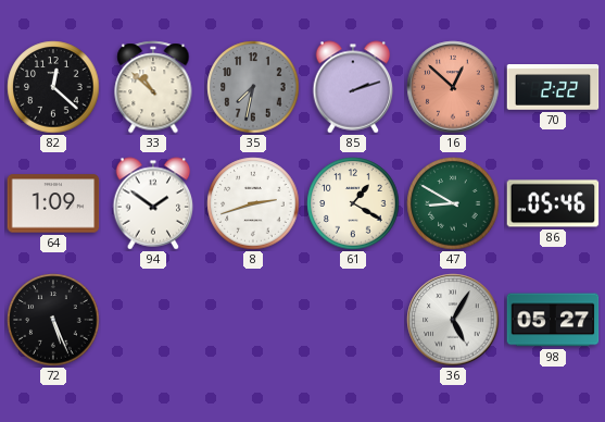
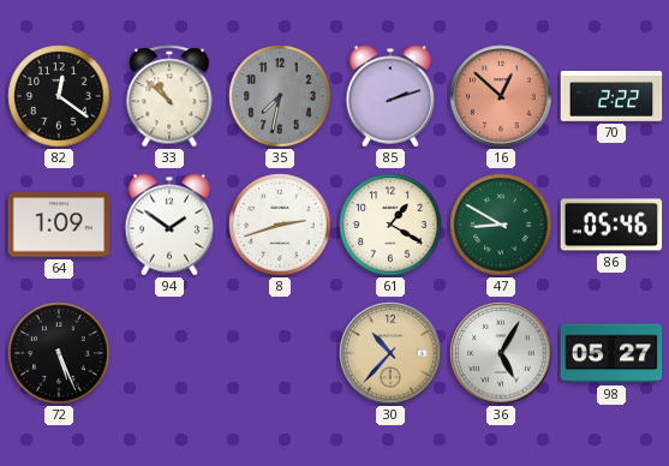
82: 12:22 -> 12:21 (59, 96)
30: none -> 10:37 (390, 353)
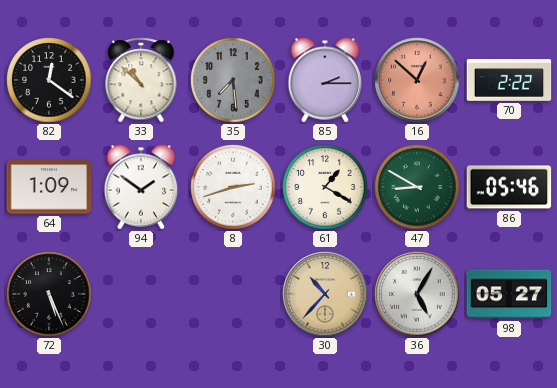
35: 7:32 -> 7:29 (233, 80)
85: 2:12 -> 2:15 (325, 80)
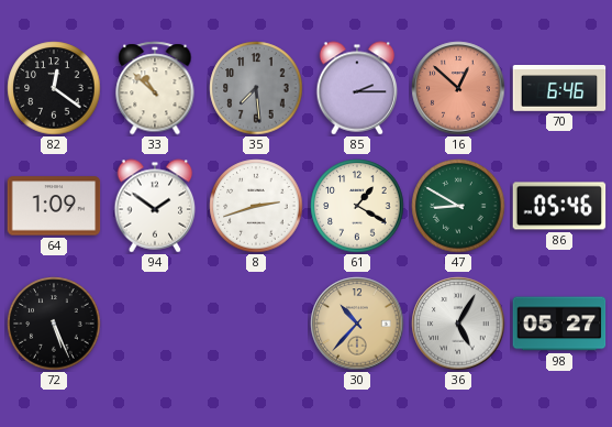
70: 2:22 -> 6:46 (559, 88)
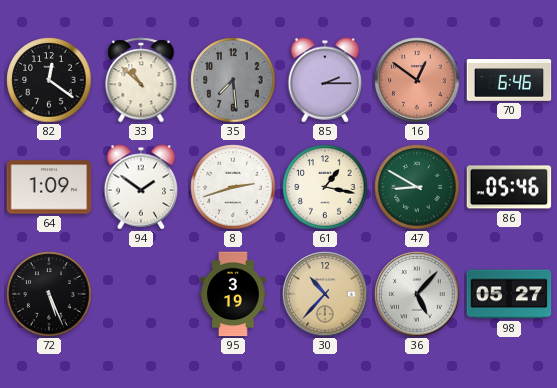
16: 12:52 -> 12:51 (417, 80)
61: 1:20 -> 1:17 (325, 187)
95: none -> 3:19 (233, 294)
36: 5:05 -> 5:07 (417, 294)
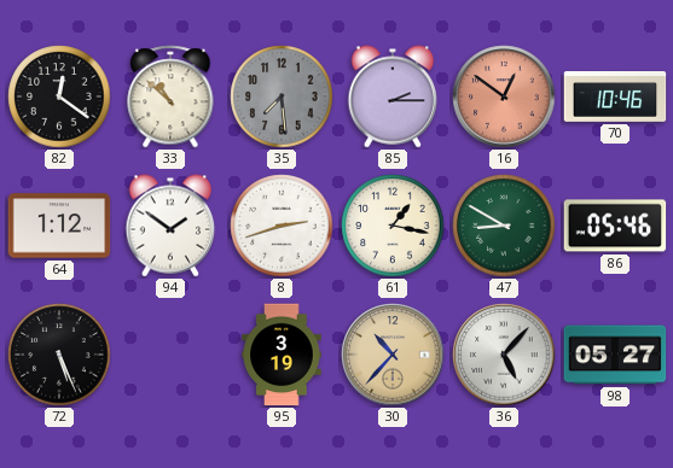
70: 6:46 -> 10:46 (615, 96)
64: 1:09 -> 1:12 (59, 226)
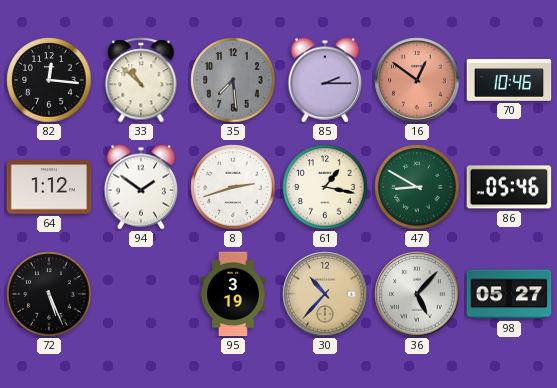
82: 12:21 -> 12:16 (49, 80)
